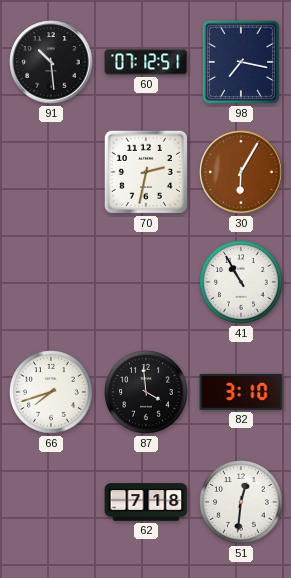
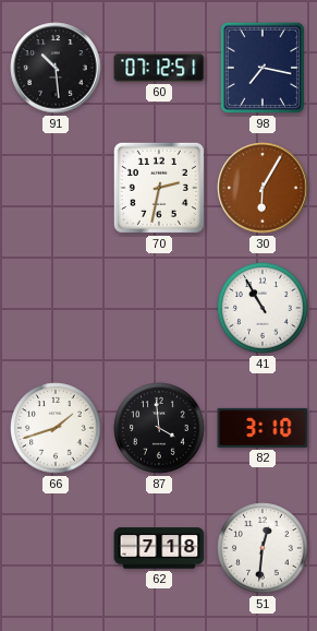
66: 7:42 -> 1:42 (56, 428)
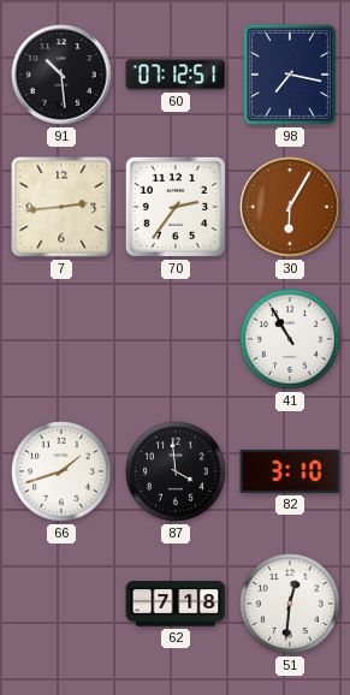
7: none -> 2:44 (61, 207)
70: 2:32 -> 2:36 (176, 207)
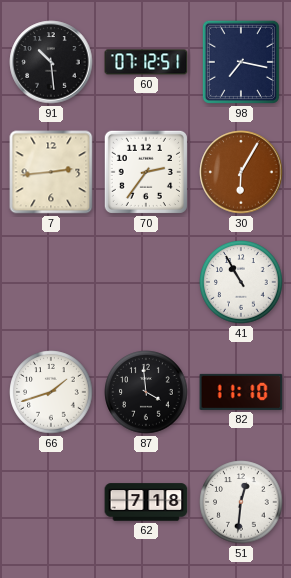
82: 3:10 -> 11:10 (241, 392)
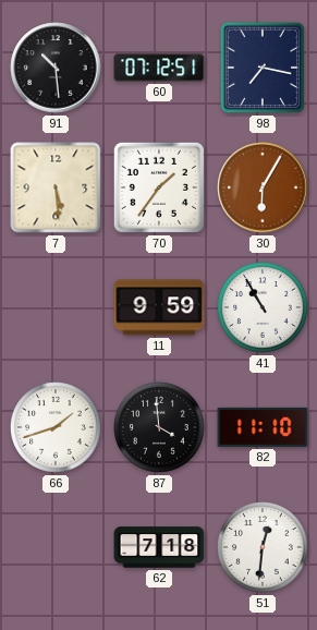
7: 2:44 -> 5:29 (56, 187)
70: 2:36 -> 1:36 (159, 187)
11: none -> 9:59 (159, 307)
